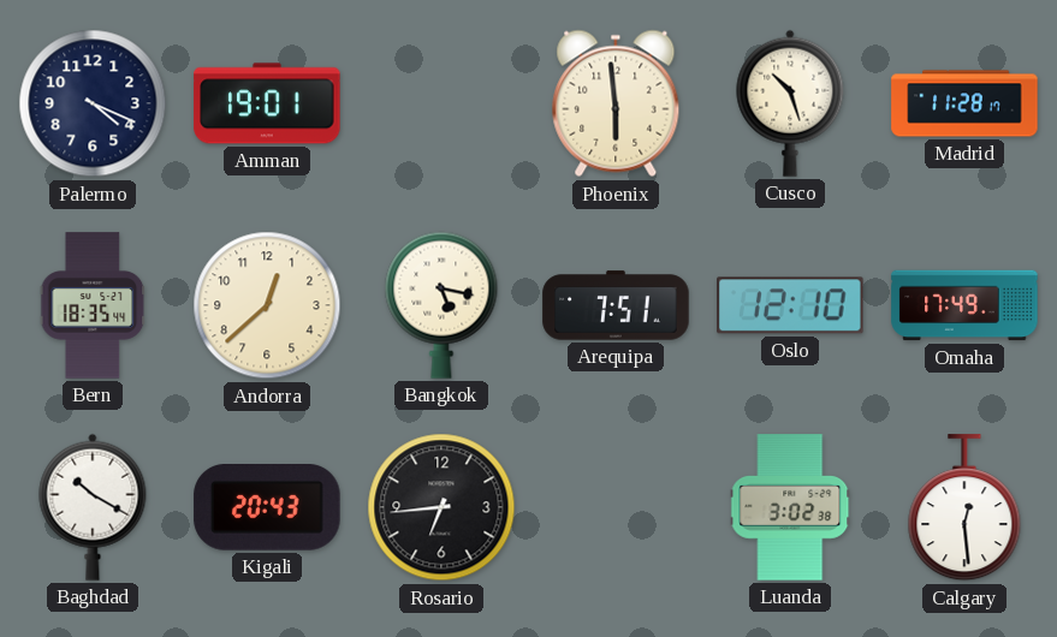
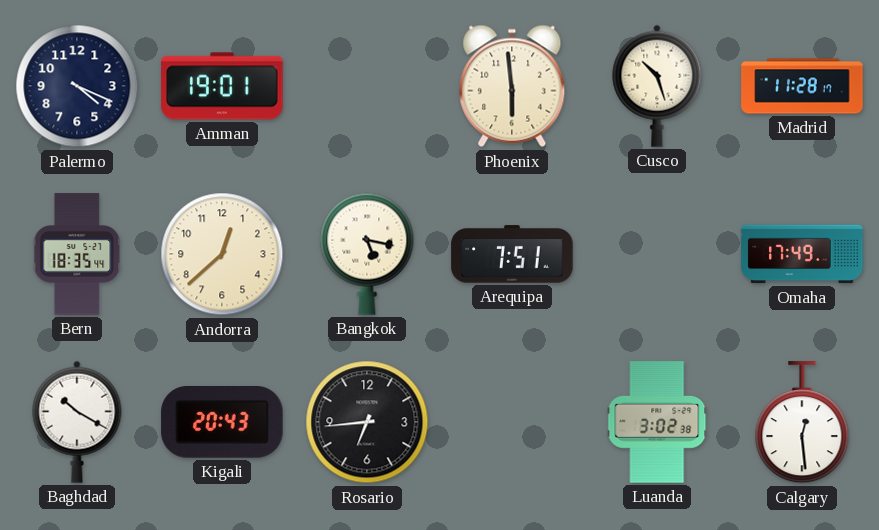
Oslo: 12:10 -> none (790, 305)
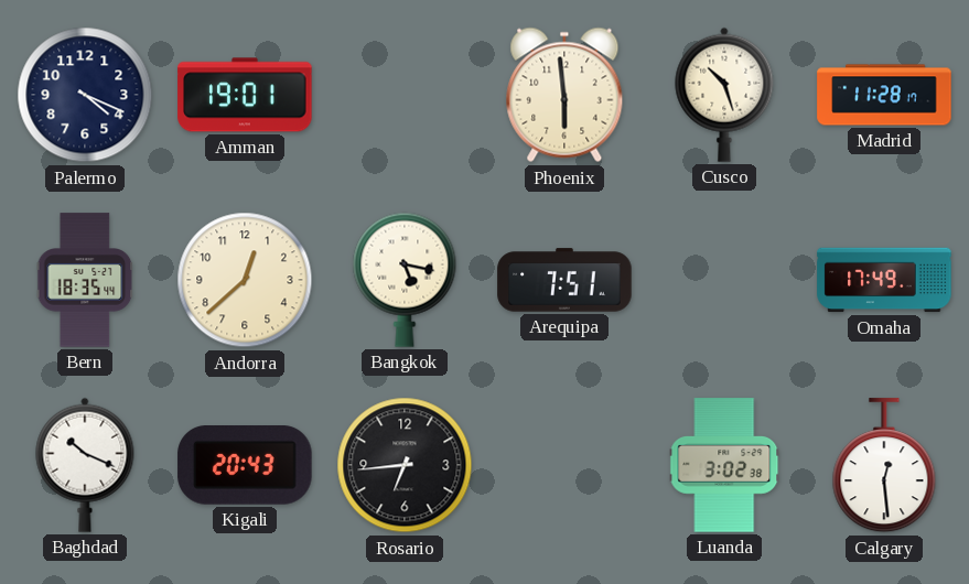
Baghdad: 10:20 -> 10:19 (85, 465)
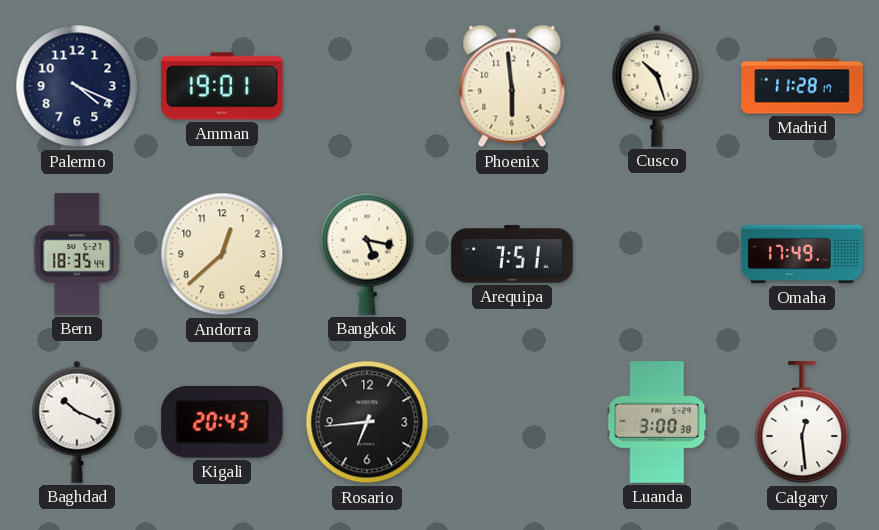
Luanda: 3:02 -> 3:00 (657, 422)
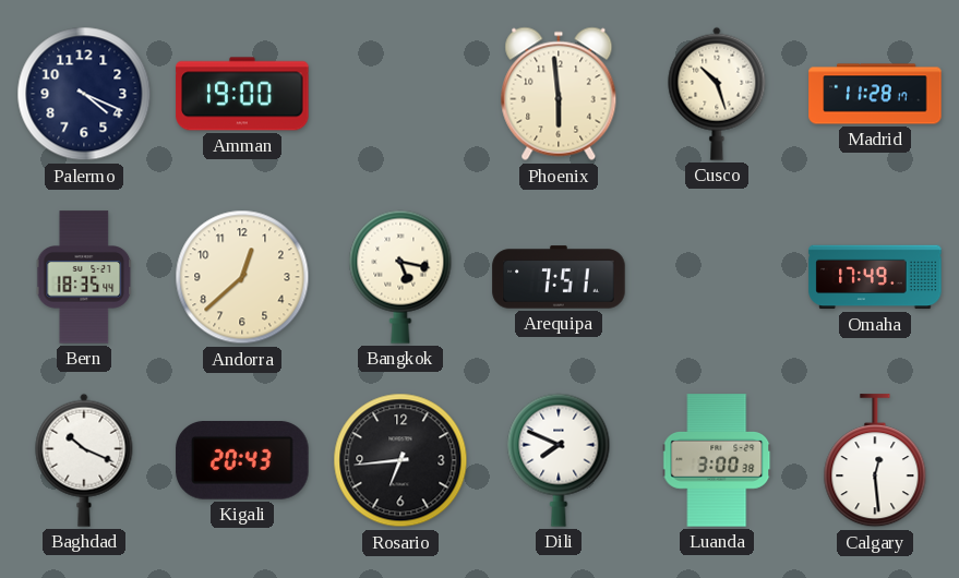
Amman: 19:01 -> 19:00 (242, 94)
Dili: none -> 7:49 (559, 460)
